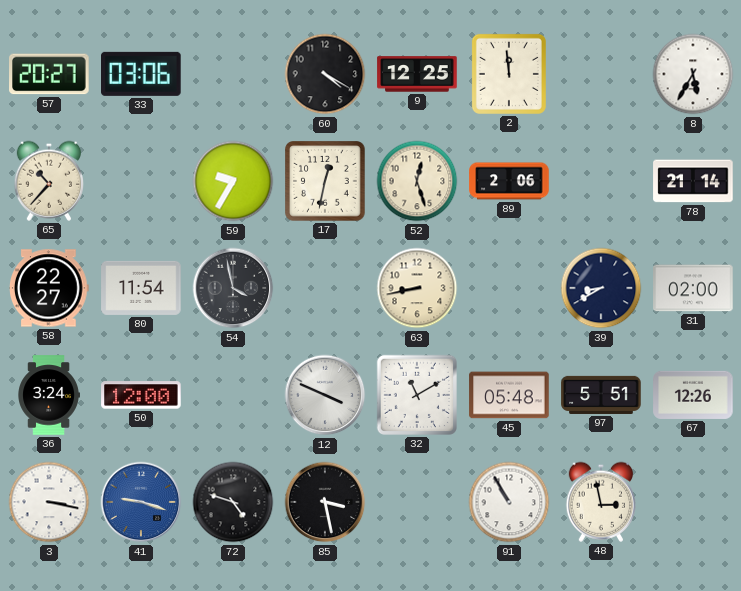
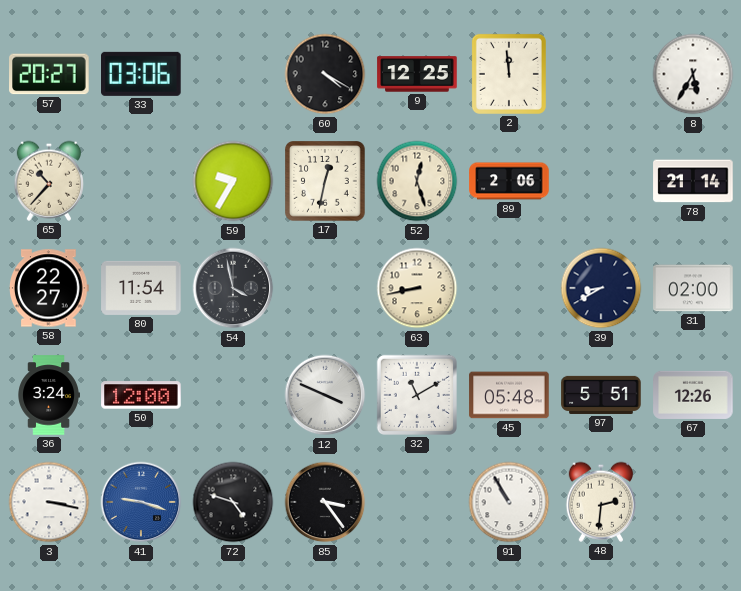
85: 3:28 -> 3:24 (325, 502)
48: 2:58 -> 2:31 (600, 502)
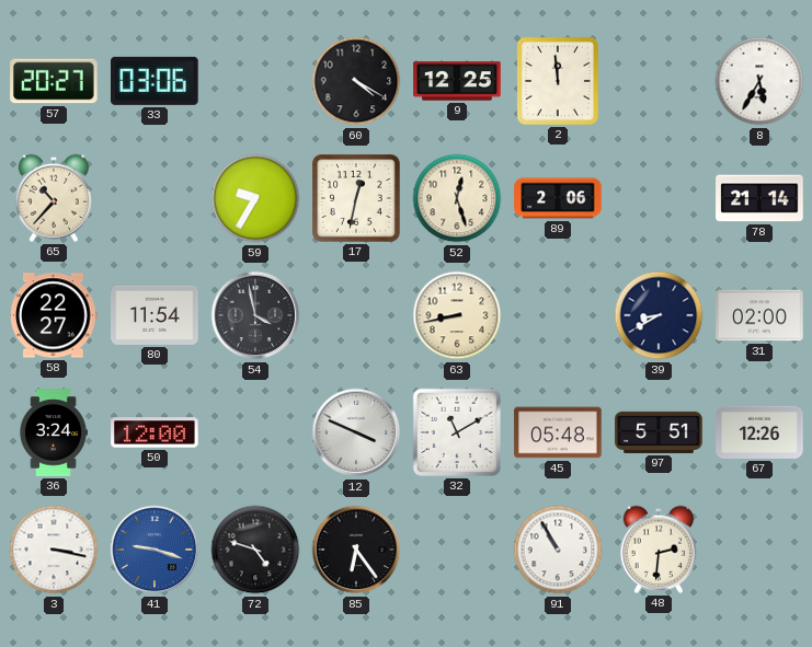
85: 3:24 -> 6:24 (356, 550)
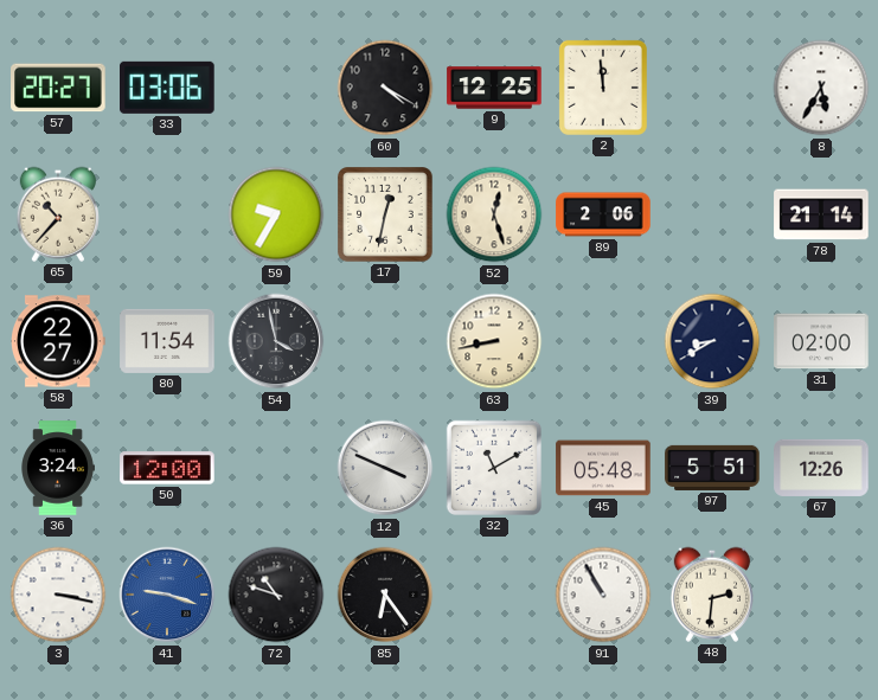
72: 4:48 -> 10:48 (276, 595)
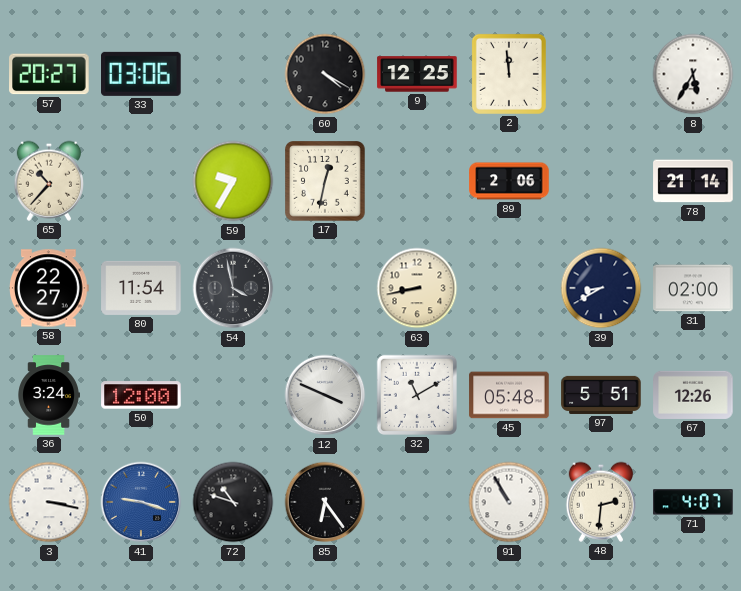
52: 12:27 -> none (494, 214)
71: none -> 4:07 (693, 502)
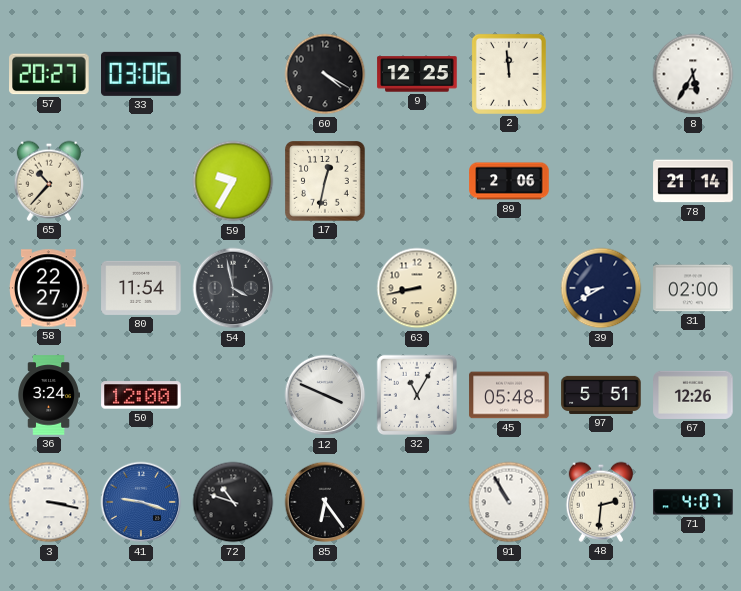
32: 11:10 -> 11:05 (417, 395)
